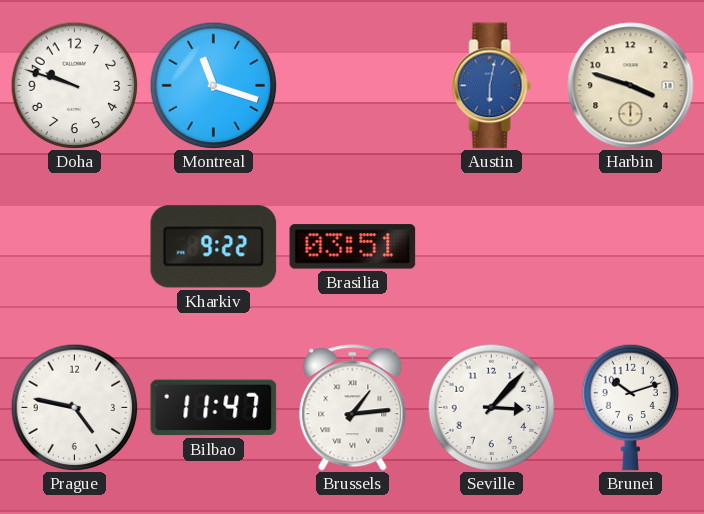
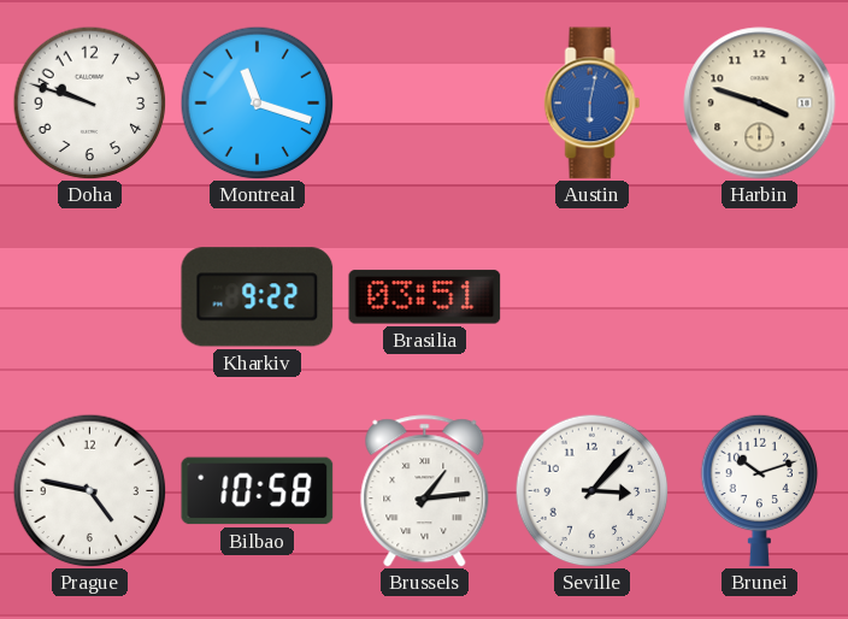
Bilbao: 11:47 -> 10:58 (258, 491)
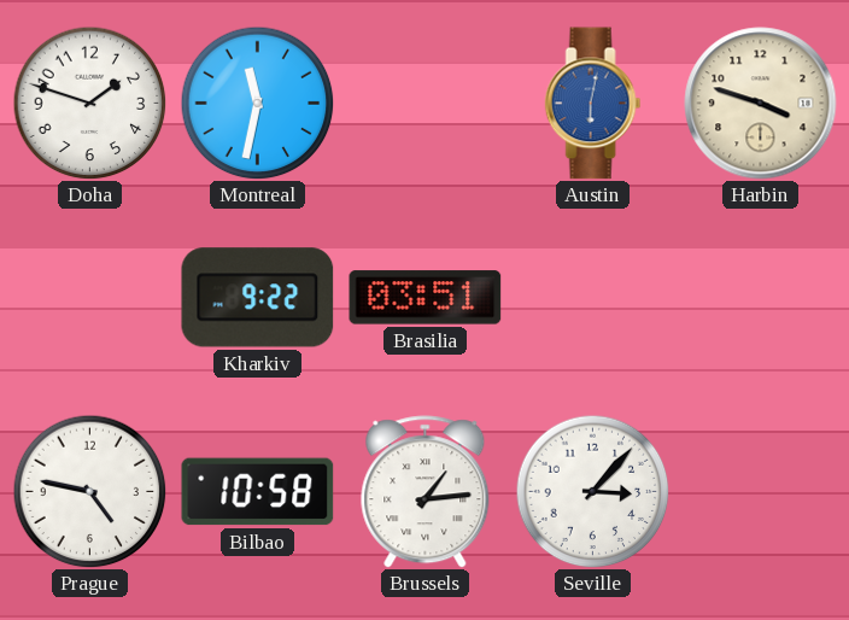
Doha: 9:48 -> 1:48 (89, 103)
Montreal: 11:18 -> 11:32 (257, 103)
Brunei: 10:12 -> none (760, 490)
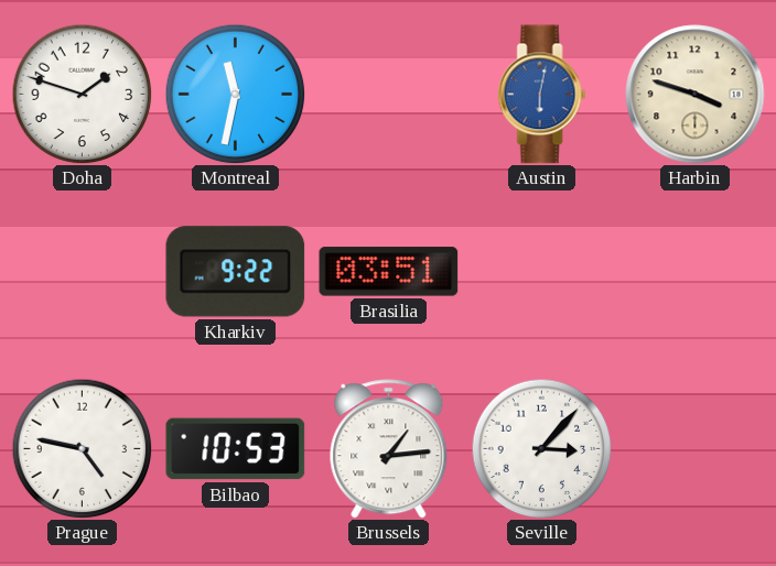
Bilbao: 10:58 -> 10:53 (236, 449)
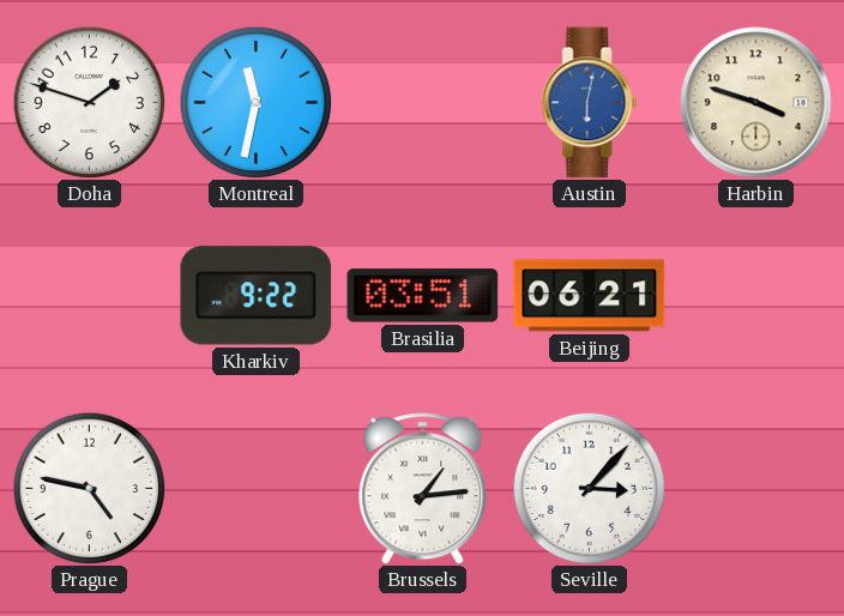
Beijing: none -> 06:21 (590, 296)
Bilbao: 10:53 -> none (236, 449)
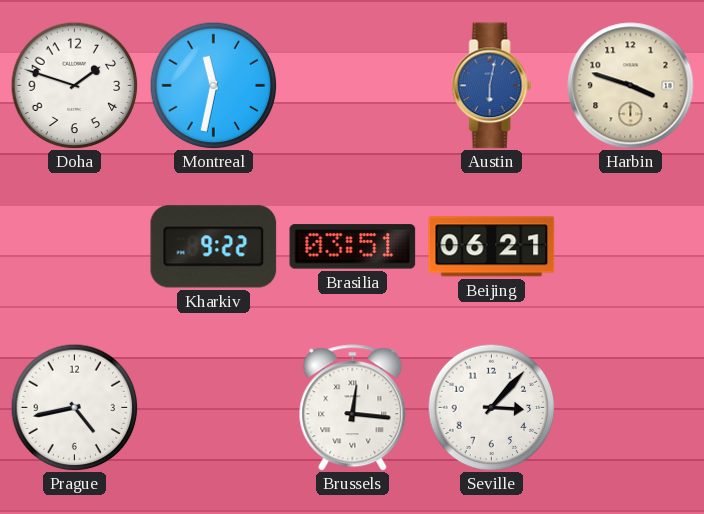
Prague: 4:47 -> 4:43 (74, 407)
Brussels: 1:14 -> 12:16 (353, 408)
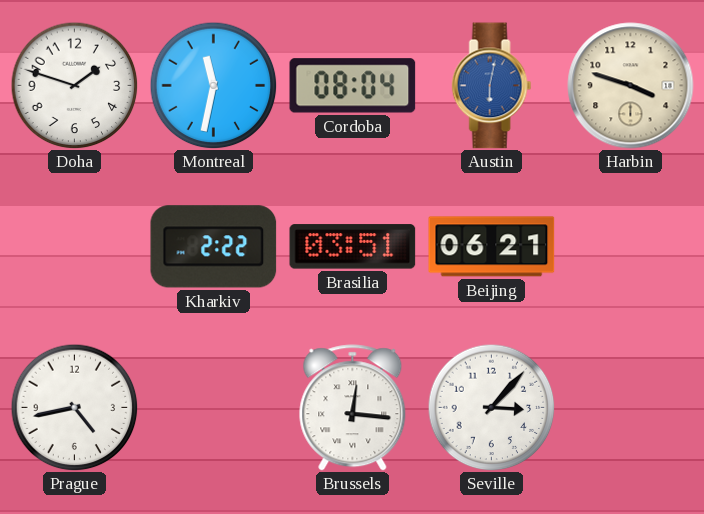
Cordoba: none -> 08:04 (353, 86)
Kharkiv: 9:22 -> 2:22 (214, 247)
